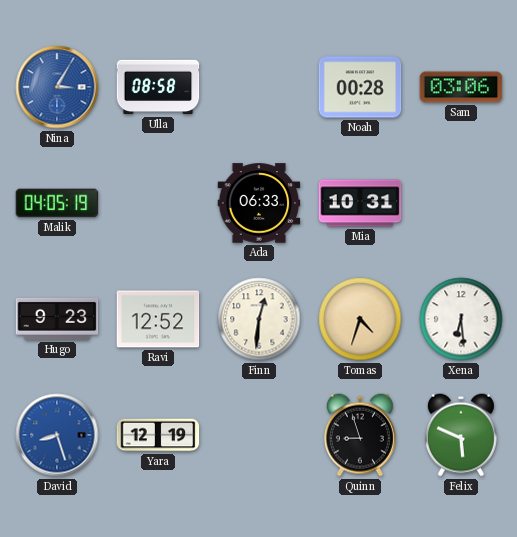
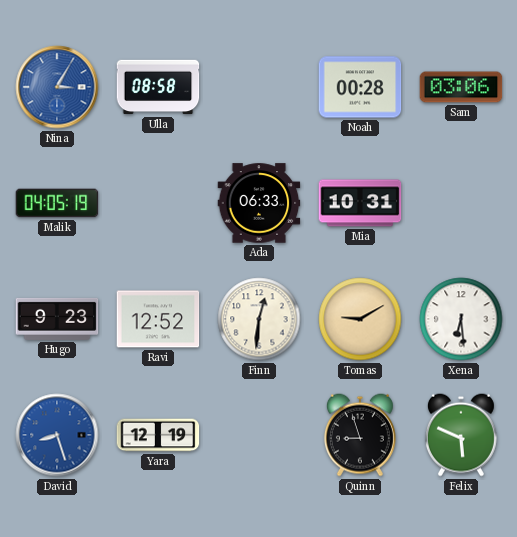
Tomas: 4:33 -> 9:10 (360, 319)
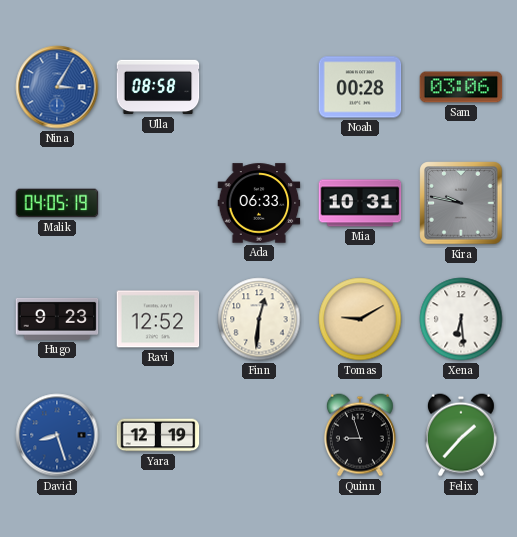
Kira: none -> 9:47 (461, 203)
Felix: 5:49 -> 1:37 (461, 435)
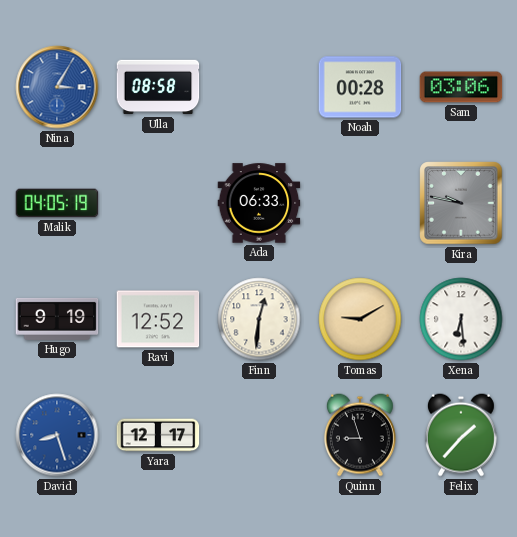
Mia: 10:31 -> none (360, 203)
Hugo: 9:23 -> 9:19 (57, 319)
Yara: 12:19 -> 12:17 (158, 435)
